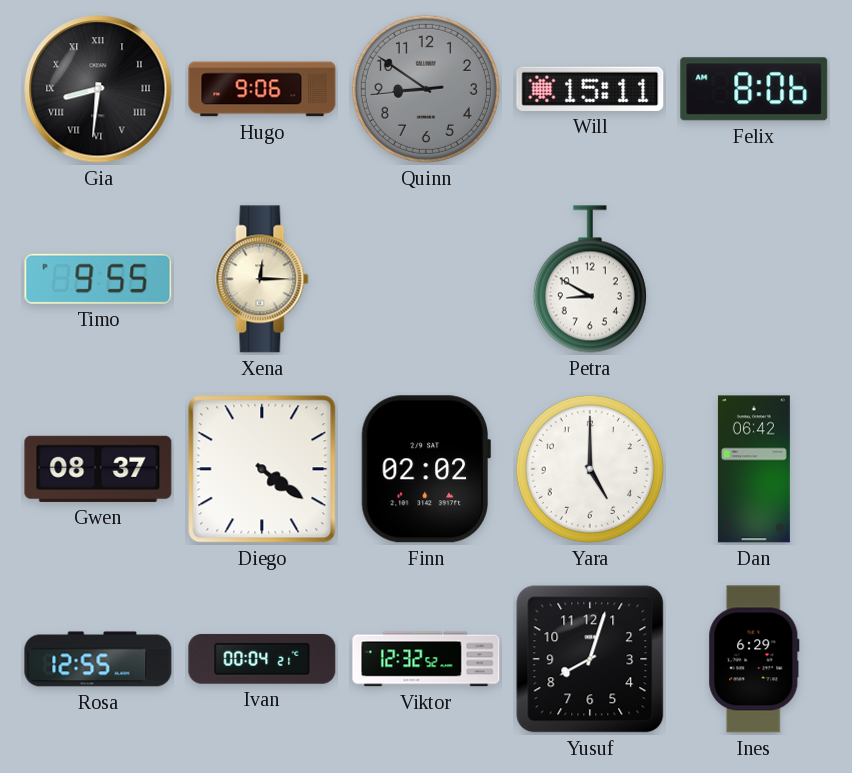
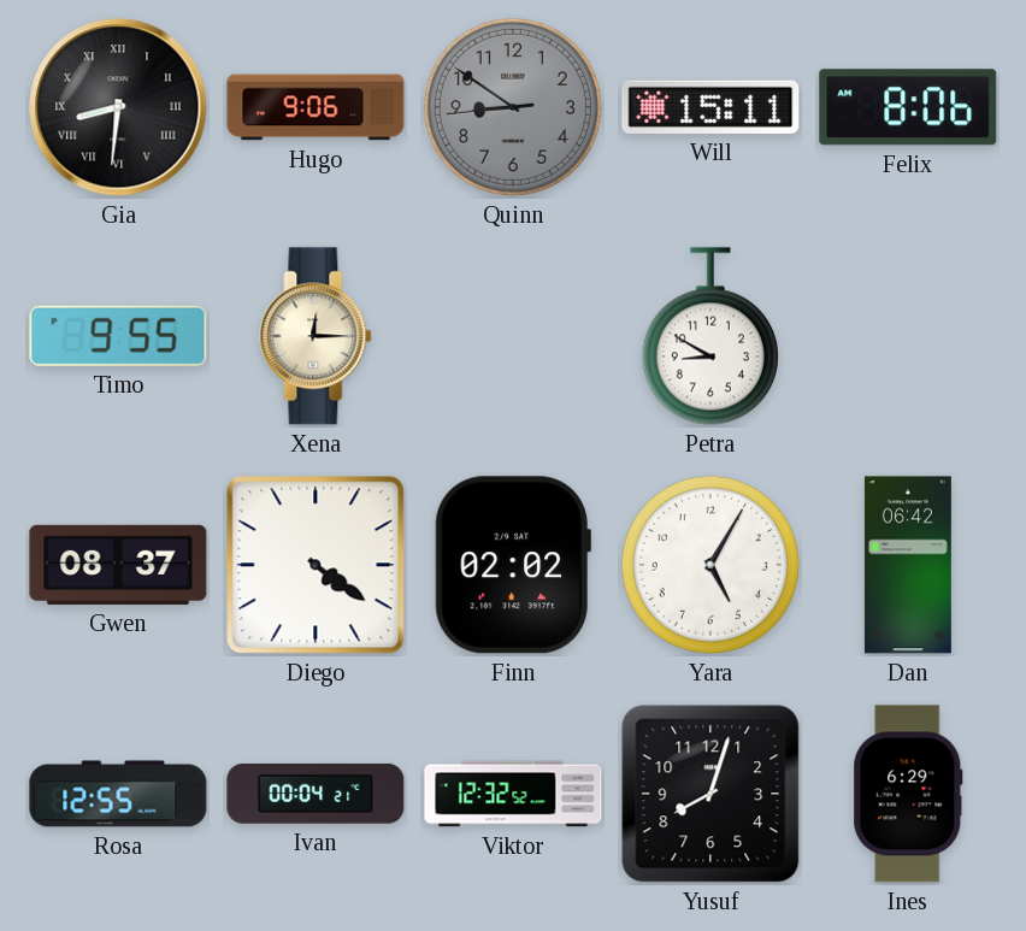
Yara: 5:00 -> 5:05 (710, 565)
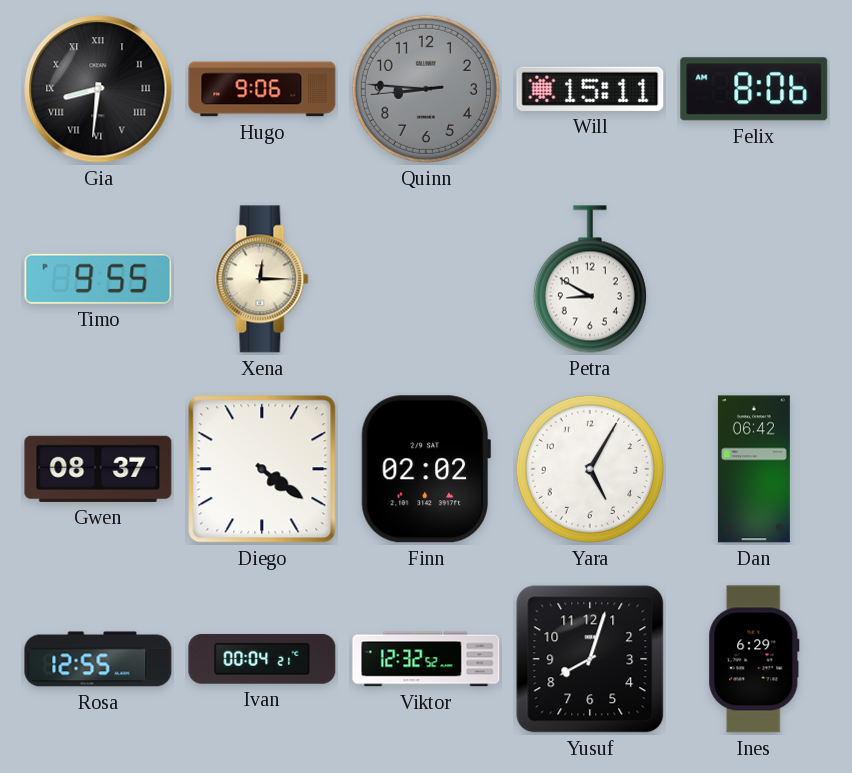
Quinn: 8:50 -> 8:45 (426, 89)
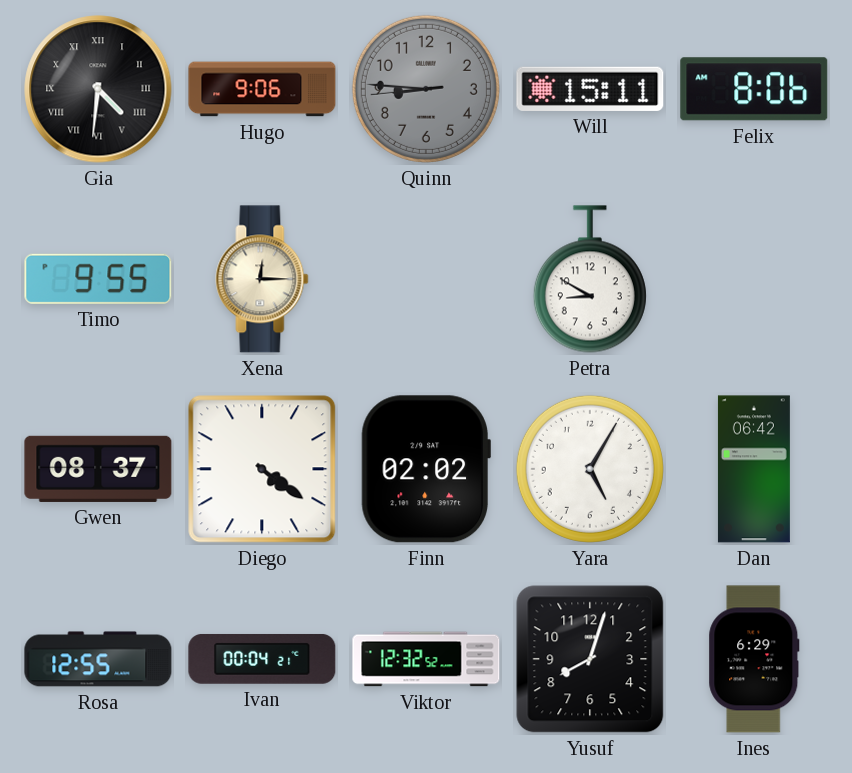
Gia: 8:31 -> 4:31 (98, 89)
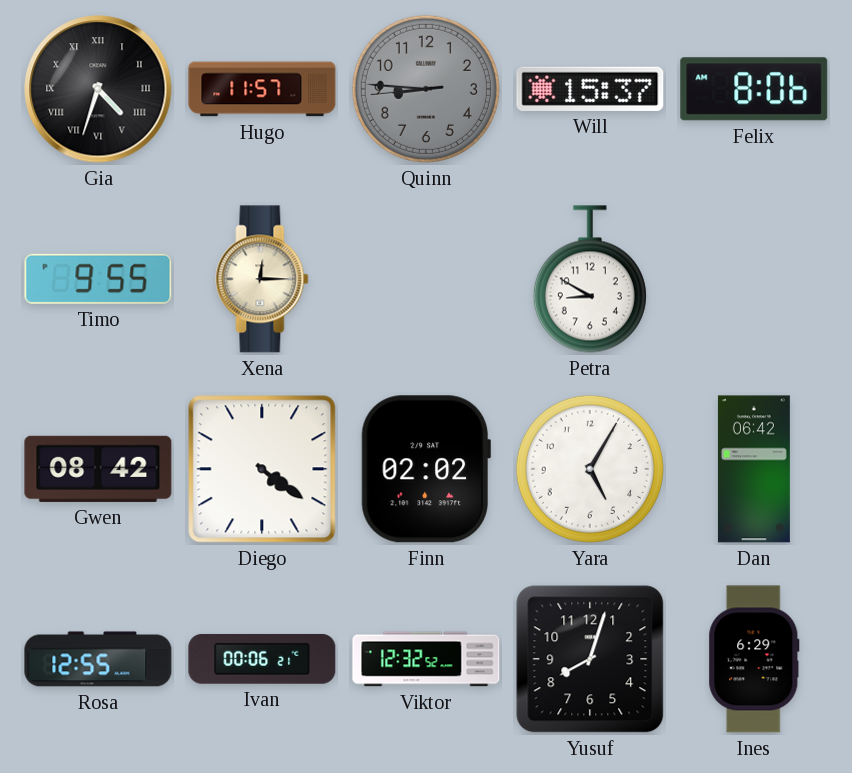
Gia: 4:31 -> 4:33 (98, 89)
Hugo: 9:06 -> 11:57 (262, 89)
Will: 15:11 -> 15:37 (590, 89)
Gwen: 08:37 -> 08:42 (98, 469)
Ivan: 00:04 -> 00:06 (262, 659)
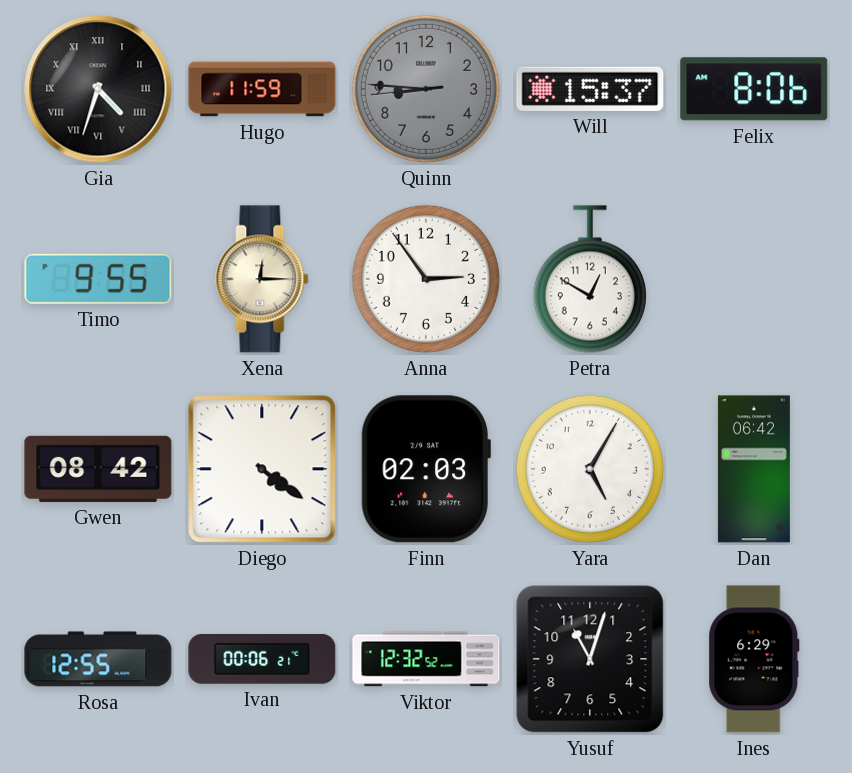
Hugo: 11:57 -> 11:59 (262, 89)
Anna: none -> 2:54 (426, 279)
Petra: 8:50 -> 12:50 (590, 279)
Finn: 02:02 -> 02:03 (426, 469)
Yusuf: 8:03 -> 11:03 (590, 659)
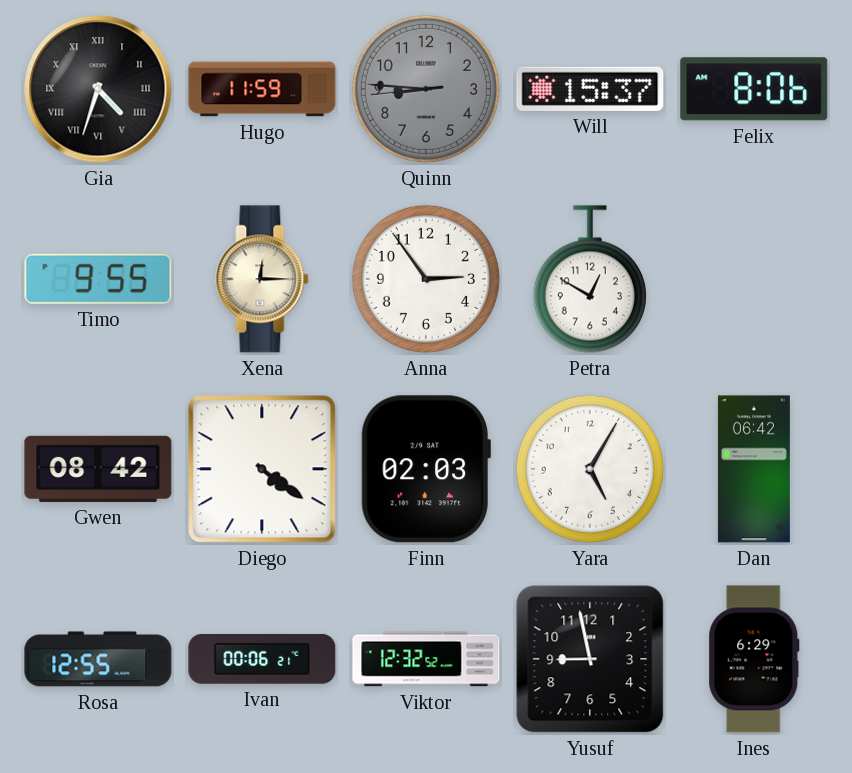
Yusuf: 11:03 -> 8:58 (590, 659)
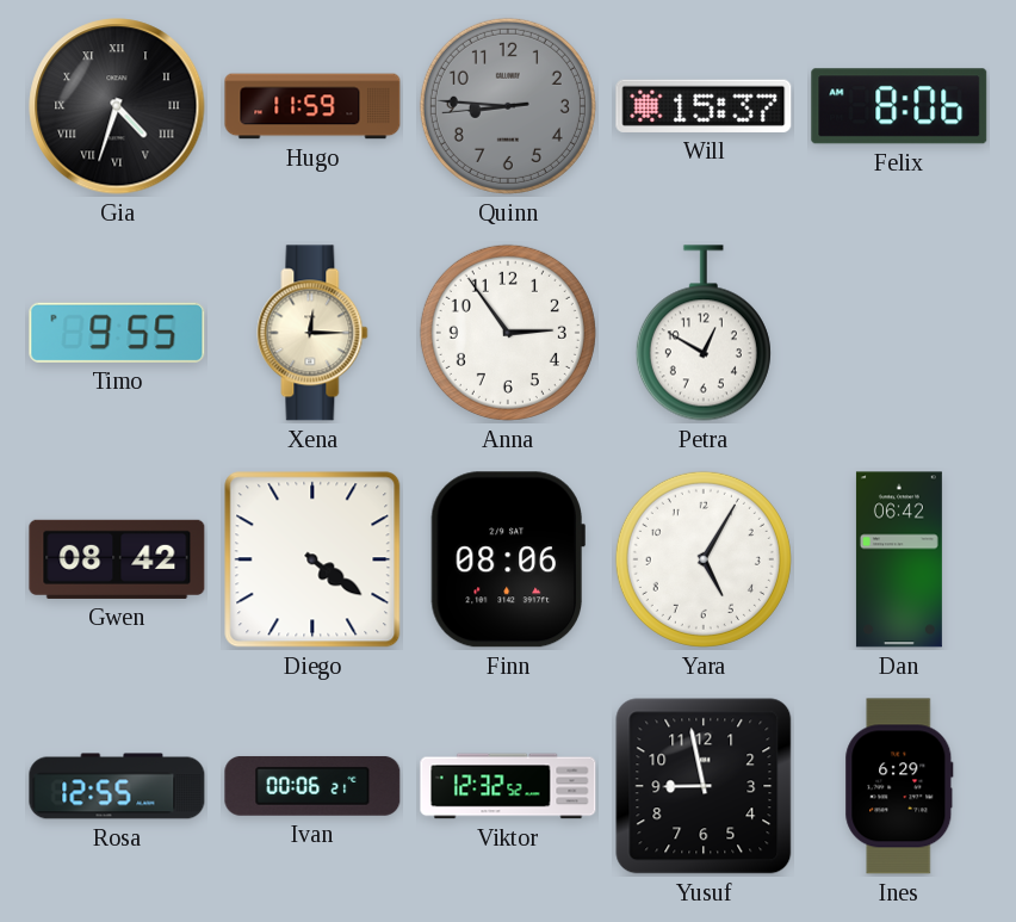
Finn: 02:03 -> 08:06 (508, 559)
